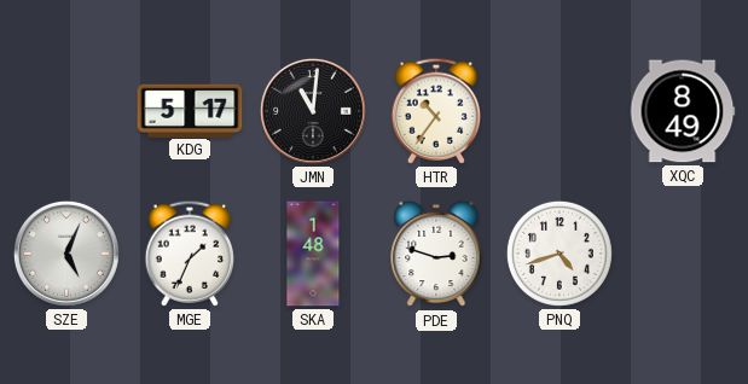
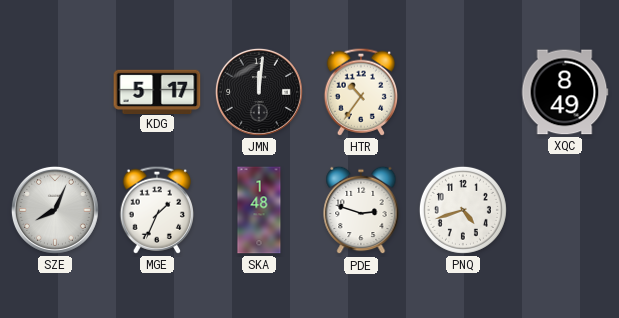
JMN: 11:01 -> 12:01 (259, 92)
SZE: 5:04 -> 8:04 (55, 210)
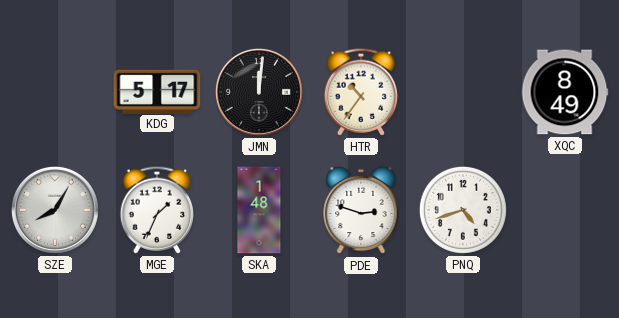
SZE: 8:04 -> 8:05 (55, 210)
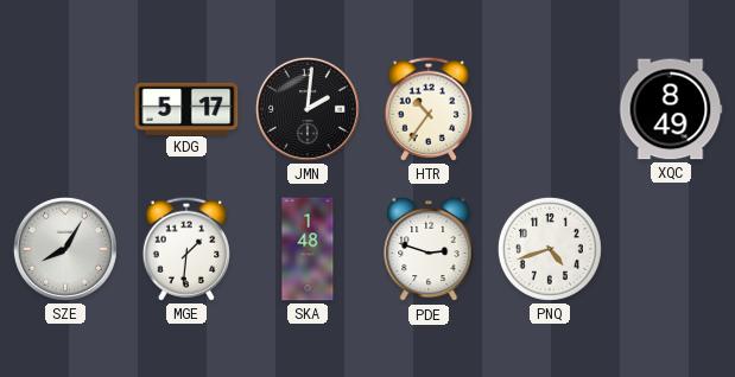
JMN: 12:01 -> 2:01 (308, 109)
MGE: 1:34 -> 1:31 (185, 249)
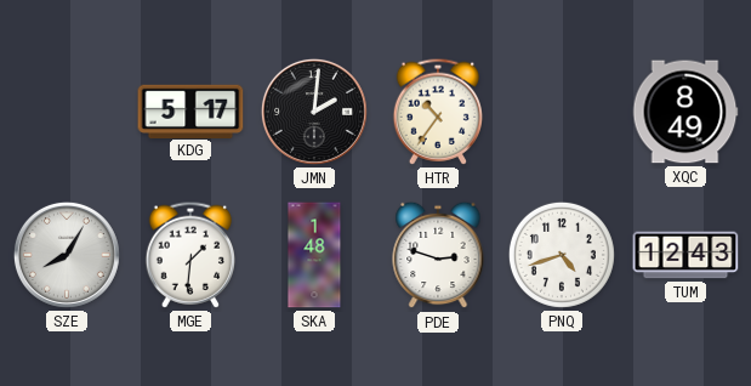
TUM: none -> 12:43 (685, 255)
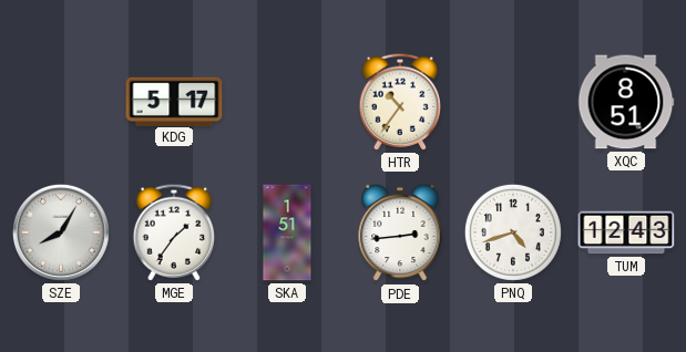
JMN: 2:01 -> none (314, 112)
XQC: 8:49 -> 8:51 (626, 102)
MGE: 1:31 -> 1:36 (173, 232)
SKA: 1:48 -> 1:51 (287, 232)
PDE: 2:48 -> 2:44 (400, 232)
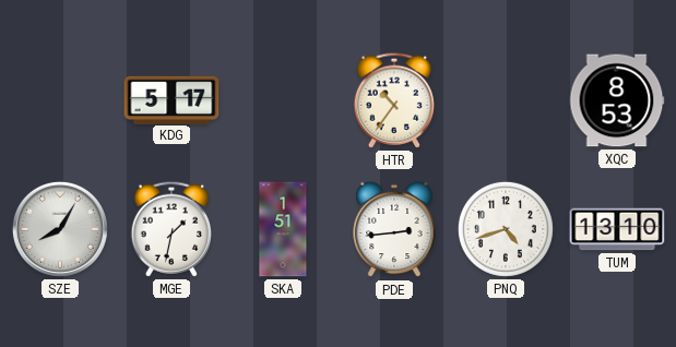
XQC: 8:51 -> 8:53 (617, 100)
MGE: 1:36 -> 1:32 (170, 229)
TUM: 12:43 -> 13:10 (617, 229)
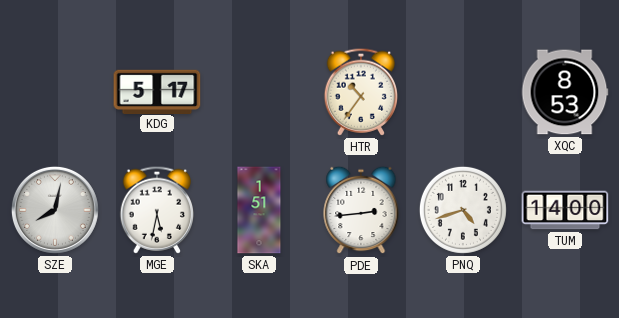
SZE: 8:05 -> 8:02 (55, 210)
MGE: 1:32 -> 5:32 (156, 210)
TUM: 13:10 -> 14:00 (565, 210)
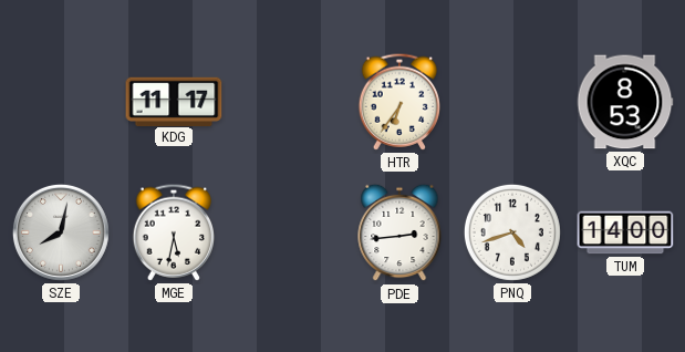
KDG: 5:17 -> 11:17 (174, 101)
HTR: 10:36 -> 6:36 (398, 102)
SKA: 1:51 -> none (259, 210)
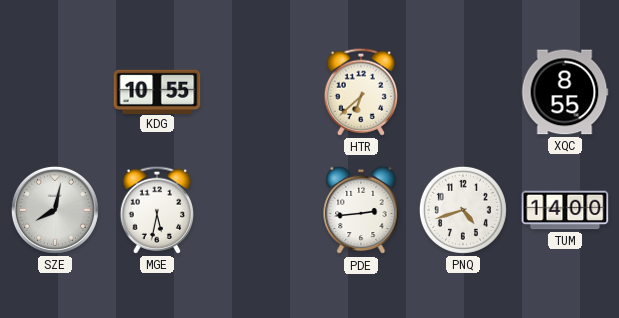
KDG: 11:17 -> 10:55 (157, 91)
HTR: 6:36 -> 6:38 (360, 92)
XQC: 8:53 -> 8:55 (565, 92)
